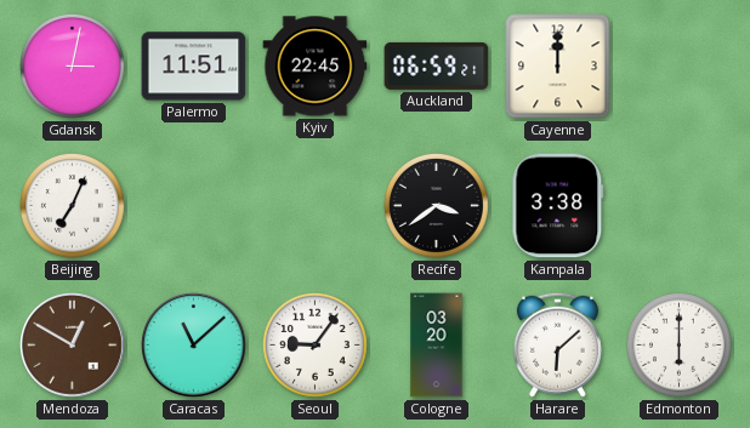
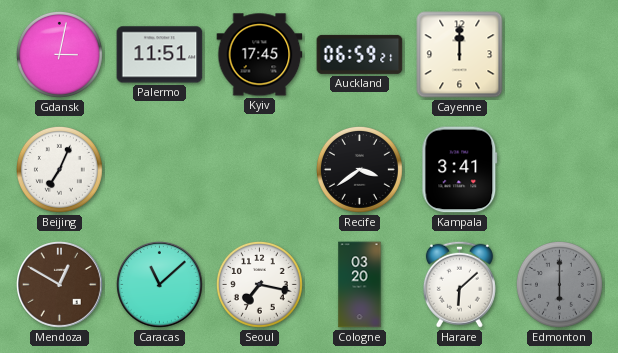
Kyiv: 22:45 -> 17:45 (260, 55)
Kampala: 3:38 -> 3:41 (460, 170)
Seoul: 9:06 -> 7:17 (259, 284)
Edmonton dial: white -> grey (559, 284)
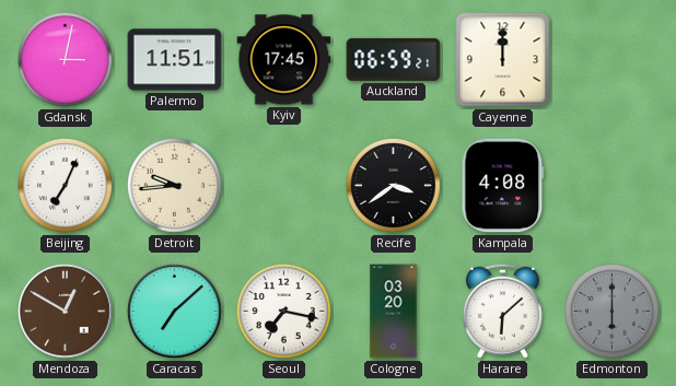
Detroit: none -> 9:44 (174, 185)
Kampala: 3:41 -> 4:08 (503, 186)
Caracas: 11:08 -> 7:08 (175, 312)
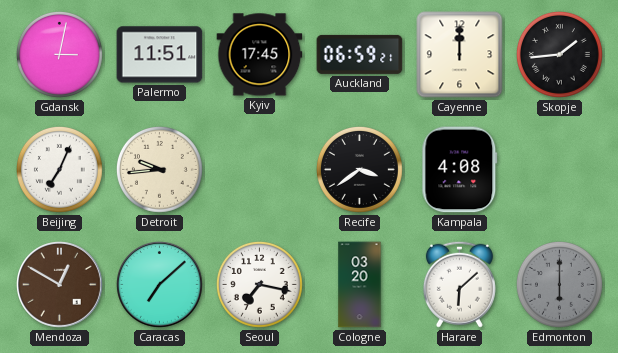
Skopje: none -> 1:44 (559, 54)
